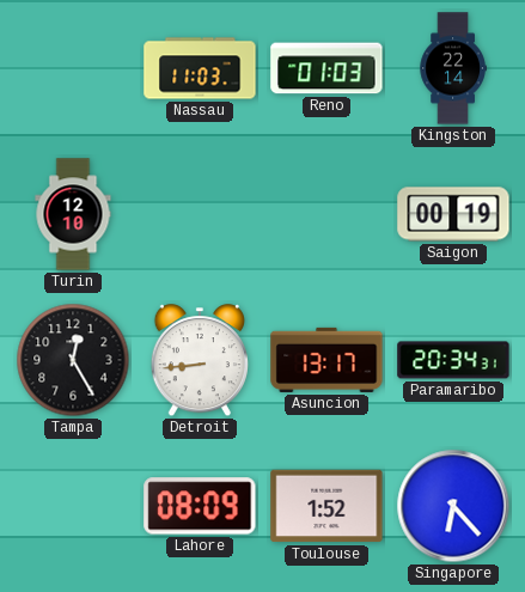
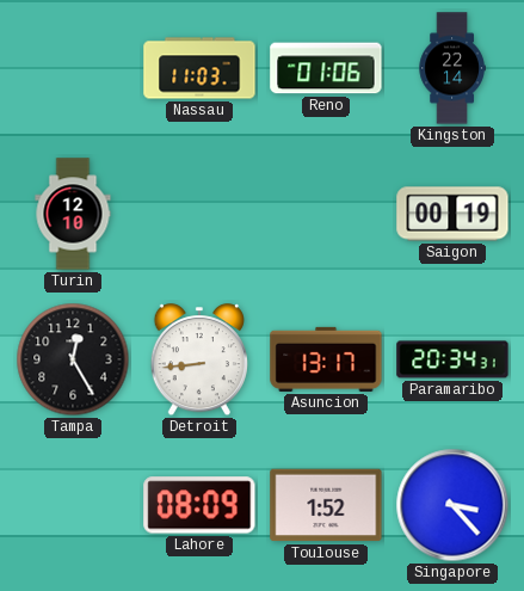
Reno: 01:03 -> 01:06 (326, 68)
Singapore: 6:23 -> 3:23 (452, 505)
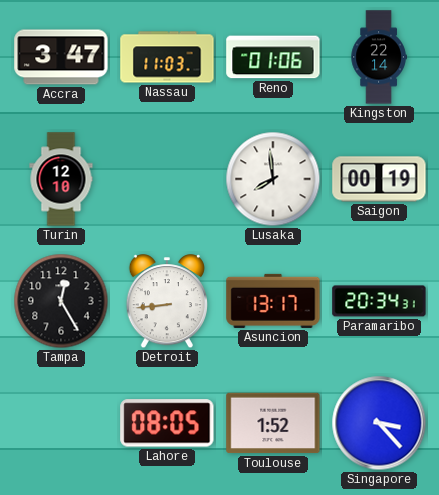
Accra: none -> 3:47 (61, 57)
Lusaka: none -> 7:59 (273, 179)
Lahore: 08:09 -> 08:05 (167, 423)
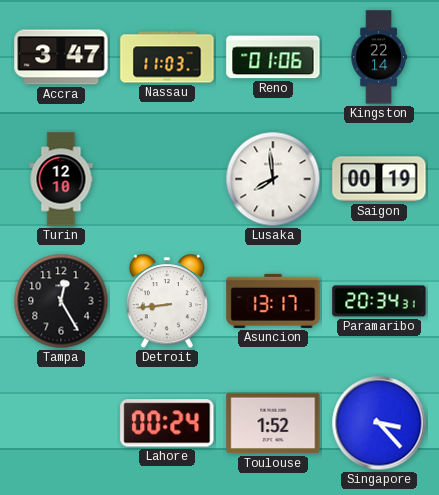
Lahore: 08:05 -> 00:24 (167, 423)
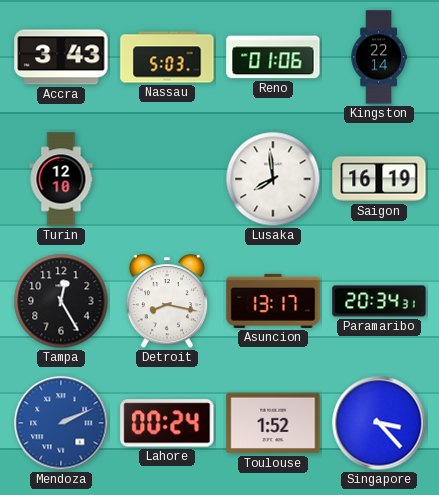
Accra: 3:47 -> 3:43 (61, 57)
Nassau: 11:03 -> 5:03 (167, 57)
Saigon: 00:19 -> 16:19 (379, 179)
Detroit: 8:44 -> 8:17 (167, 302)
Mendoza: none -> 2:11 (61, 423)
